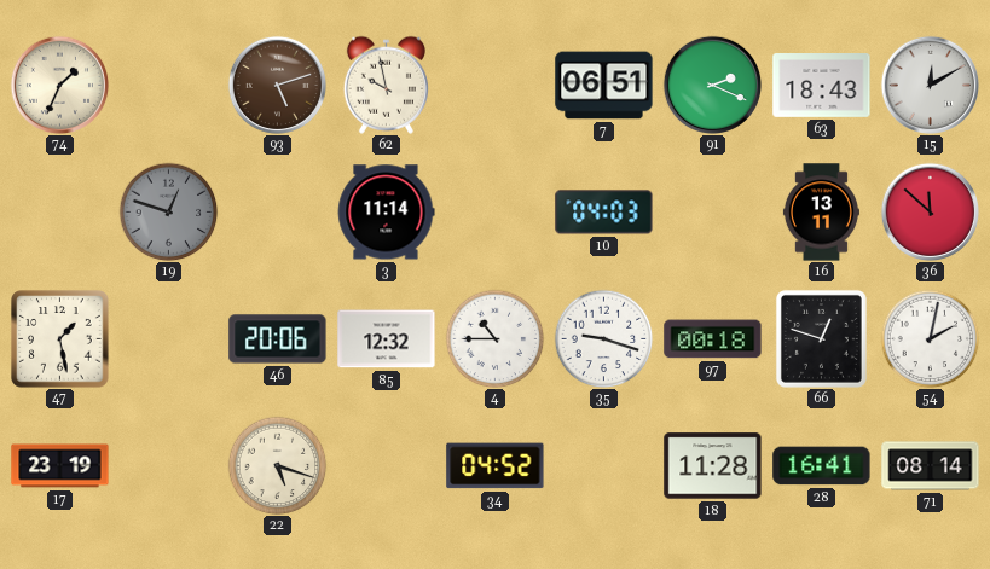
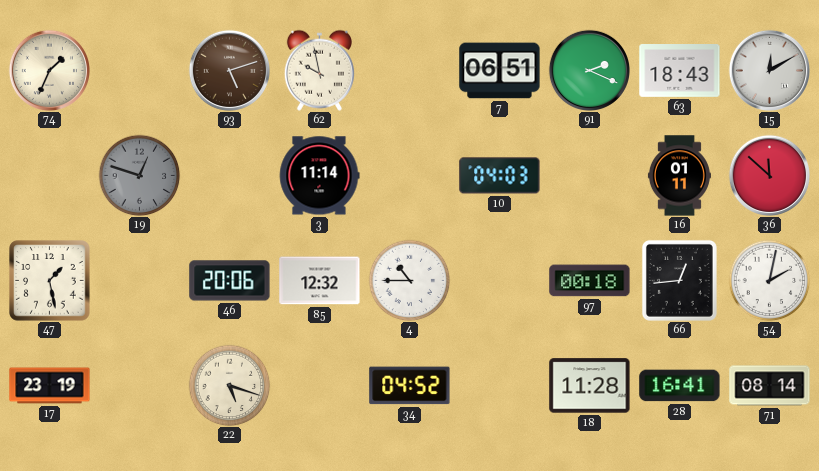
16: 13:11 -> 01:11 (679, 176)
35: 9:18 -> none (603, 338)
66: 12:48 -> 12:44 (679, 280)
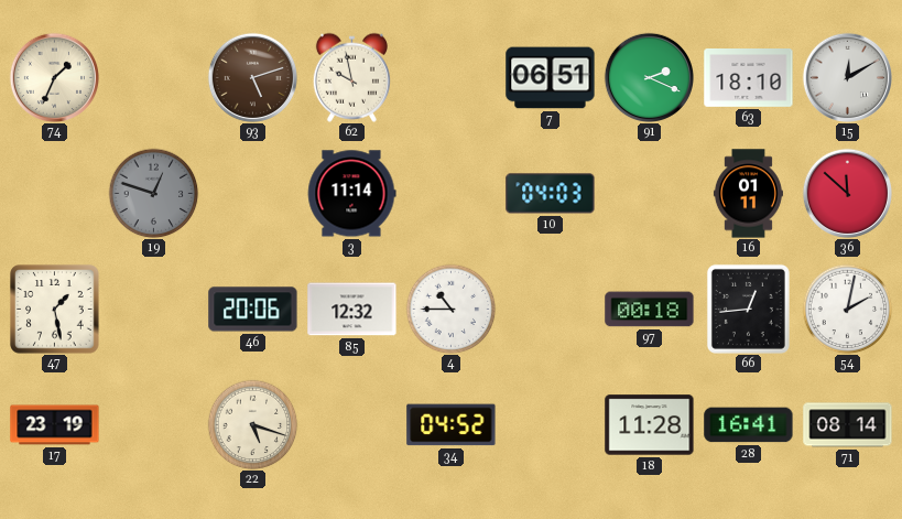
63: 18:43 -> 18:10 (749, 78)
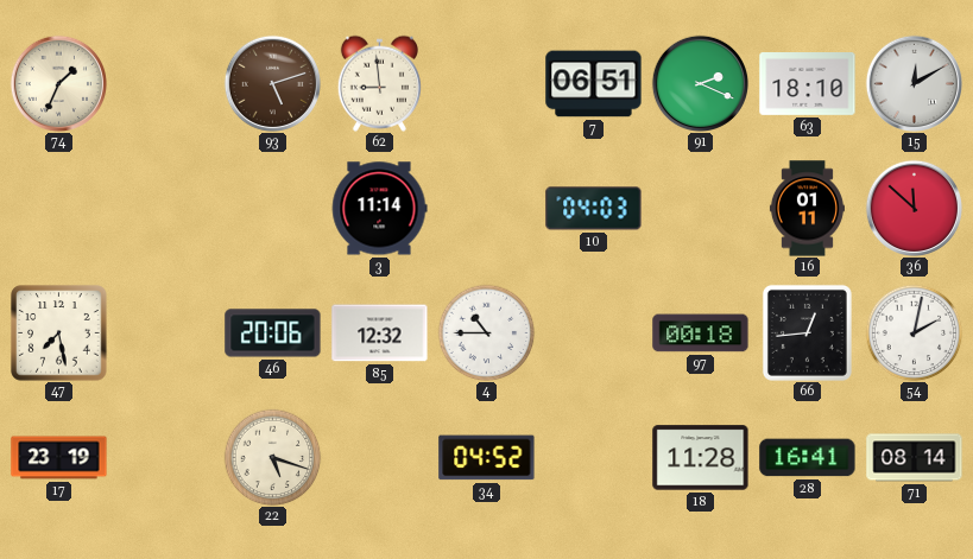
62: 9:58 -> 8:59 (379, 83)
19: 12:48 -> none (153, 193)
47: 1:28 -> 7:28 (59, 334)
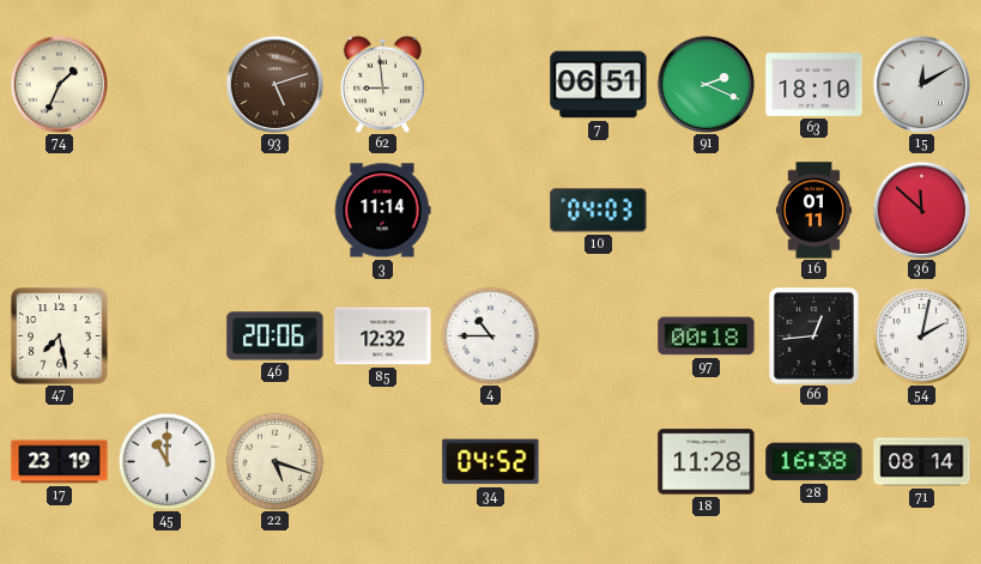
45: none -> 11:00 (166, 461)
28: 16:41 -> 16:38 (815, 462)
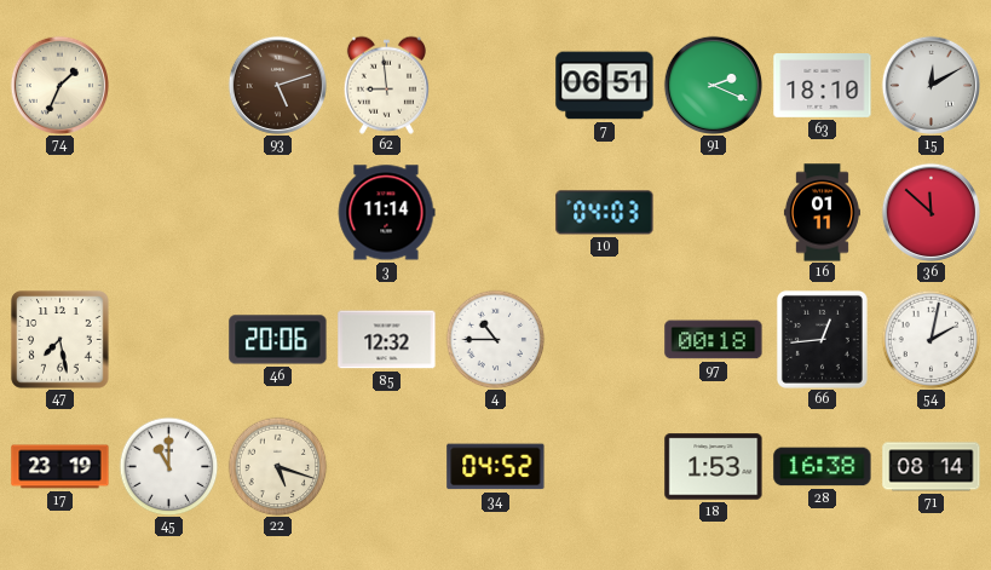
18: 11:28 -> 1:53 (714, 467)
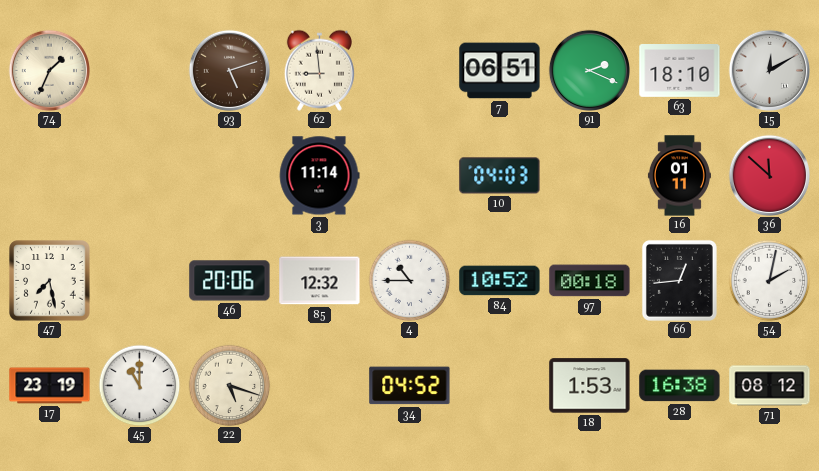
84: none -> 10:52 (500, 281)
71: 08:14 -> 08:12 (770, 386)
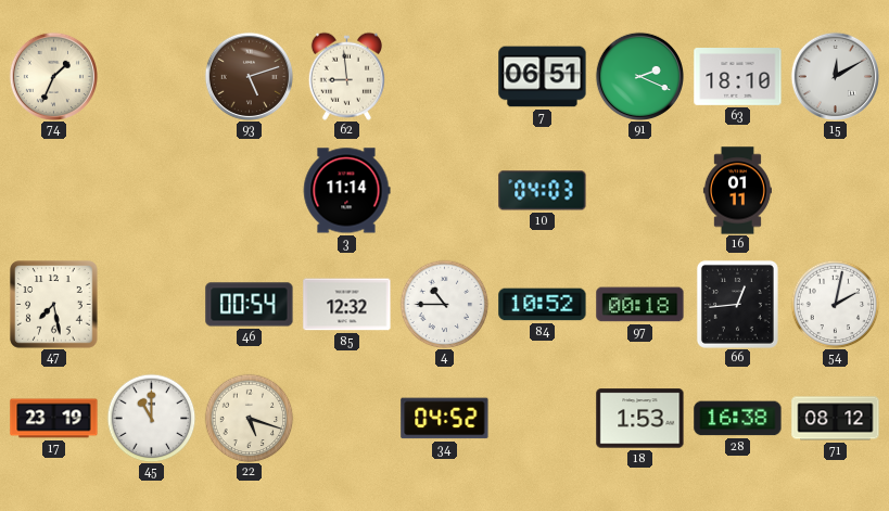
36: 11:52 -> none (769, 175)
46: 20:06 -> 00:54 (250, 305)
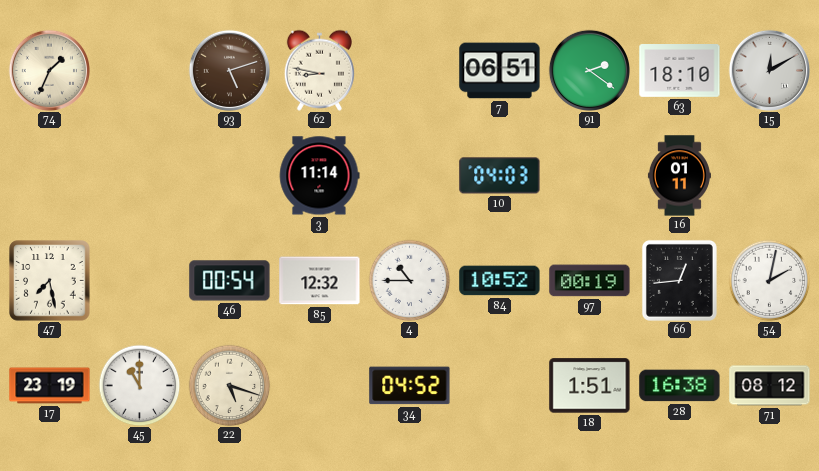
62: 8:59 -> 8:47 (319, 70)
91: 2:19 -> 2:21 (589, 70)
97: 00:18 -> 00:19 (590, 281)
18: 1:53 -> 1:51 (590, 386)
